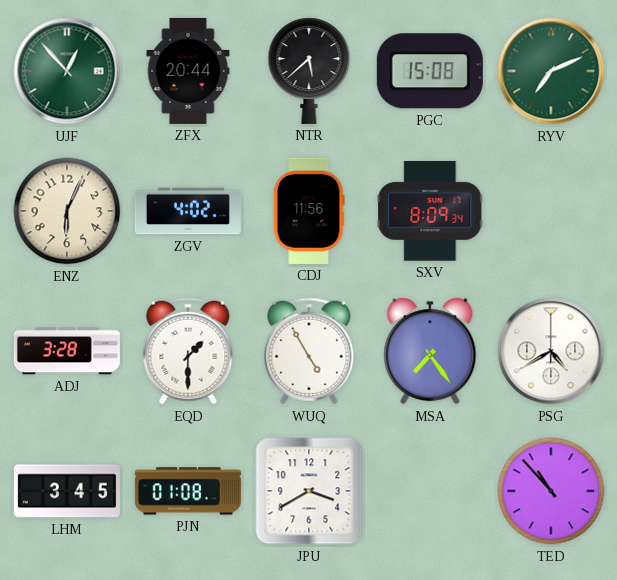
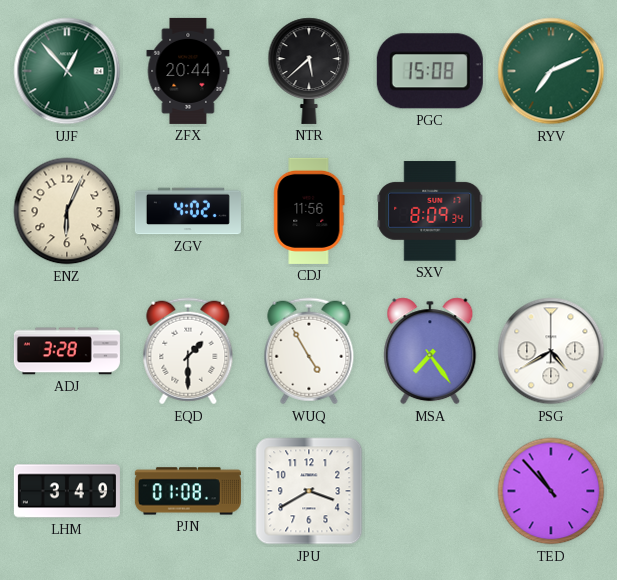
LHM: 3:45 -> 3:49 (67, 491)
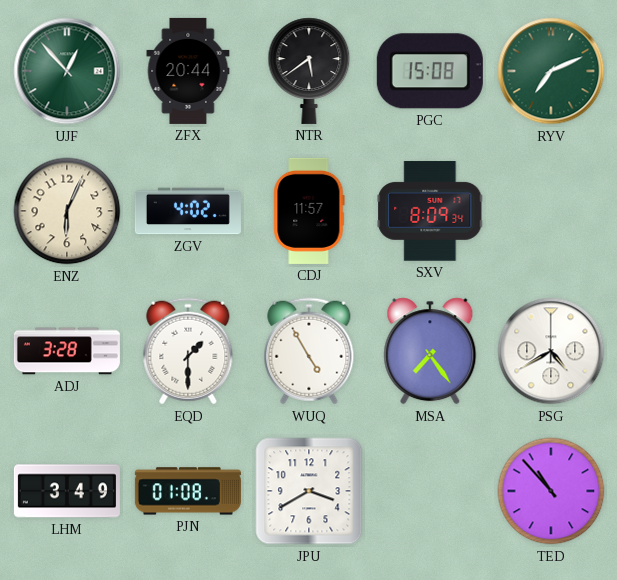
NTR: 5:38 -> 5:39 (309, 71)
CDJ: 11:56 -> 11:57 (309, 211)
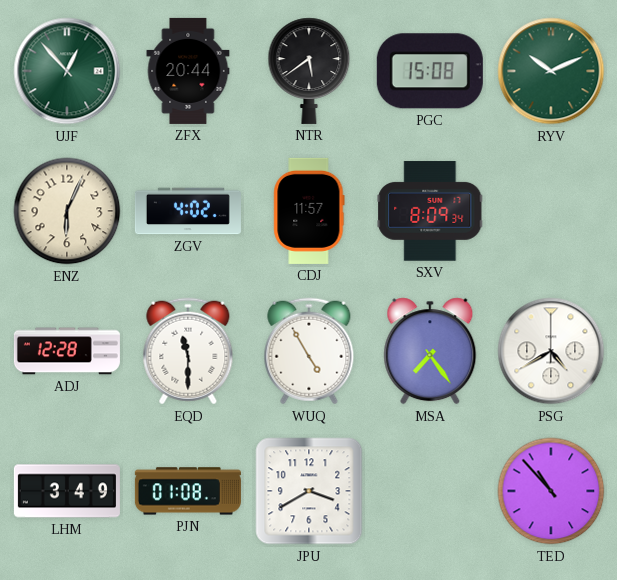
RYV: 7:11 -> 10:11 (551, 71)
ADJ: 3:28 -> 12:28 (67, 351)
EQD: 1:30 -> 11:30 (188, 351)
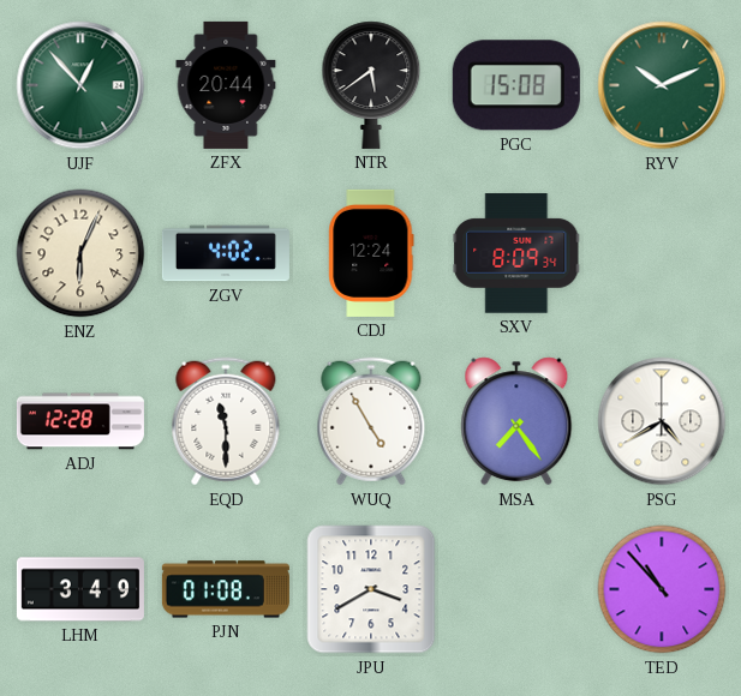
CDJ: 11:57 -> 12:24 (371, 253)
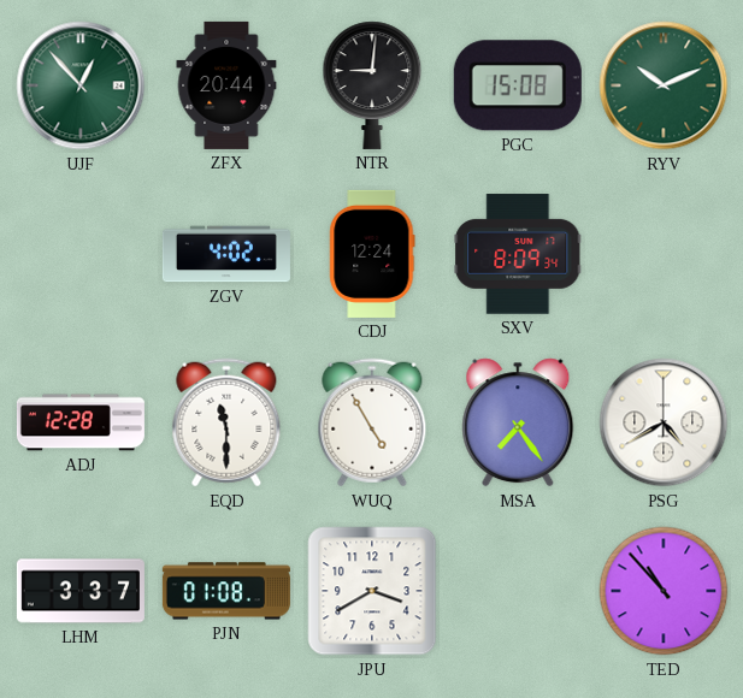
NTR: 5:39 -> 9:01 (372, 85)
ENZ: 6:04 -> none (80, 253)
LHM: 3:49 -> 3:37 (81, 591)
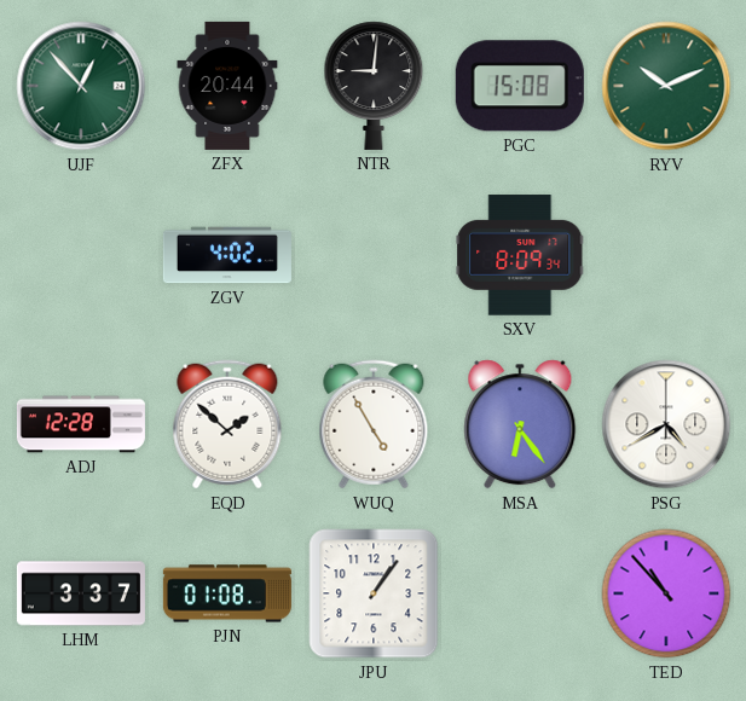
CDJ: 12:24 -> none (372, 254)
EQD: 11:30 -> 1:52 (227, 424)
MSA: 7:24 -> 6:24 (520, 424)
JPU: 3:40 -> 1:06 (374, 593)
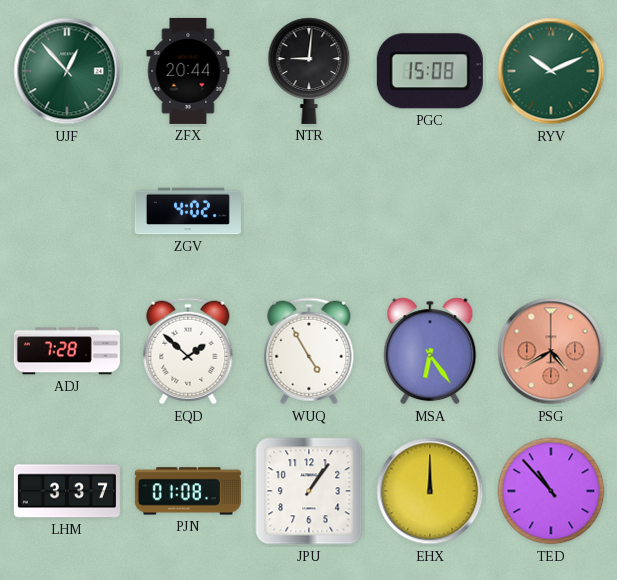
SXV: 8:09 -> none (520, 255)
ADJ: 12:28 -> 7:28 (67, 351)
PSG dial: white -> salmon (551, 351)
EHX: none -> 12:00 (430, 491)
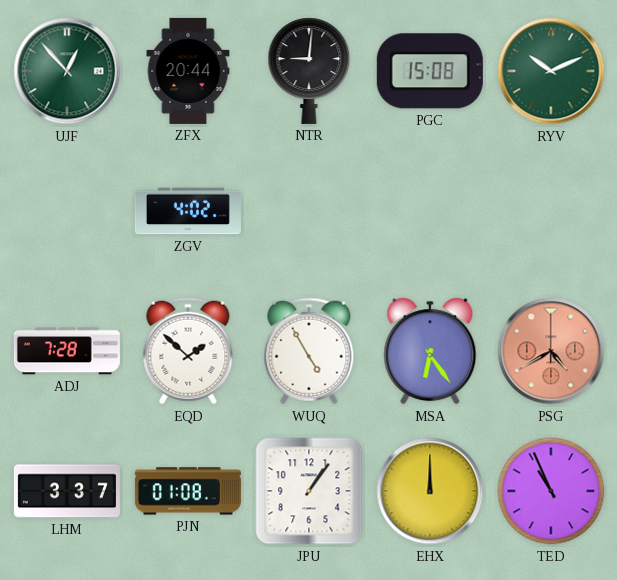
TED: 10:53 -> 10:56 (551, 491)
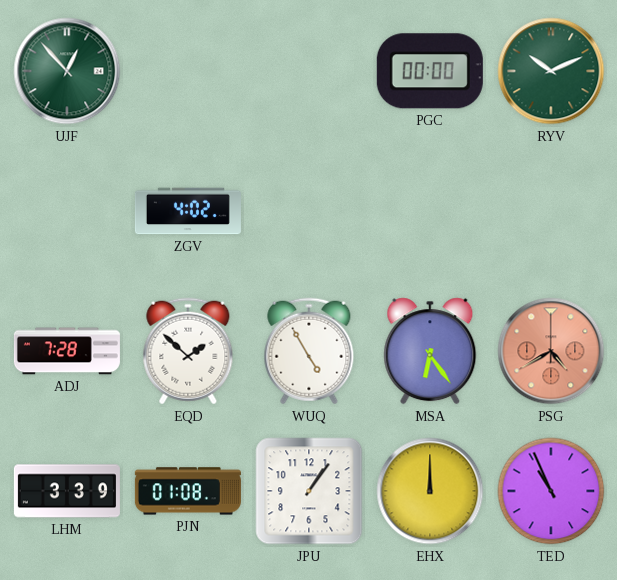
ZFX: 20:44 -> none (188, 71)
NTR: 9:01 -> none (309, 71)
PGC: 15:08 -> 00:00 (430, 71)
LHM: 3:37 -> 3:39 (67, 491)
